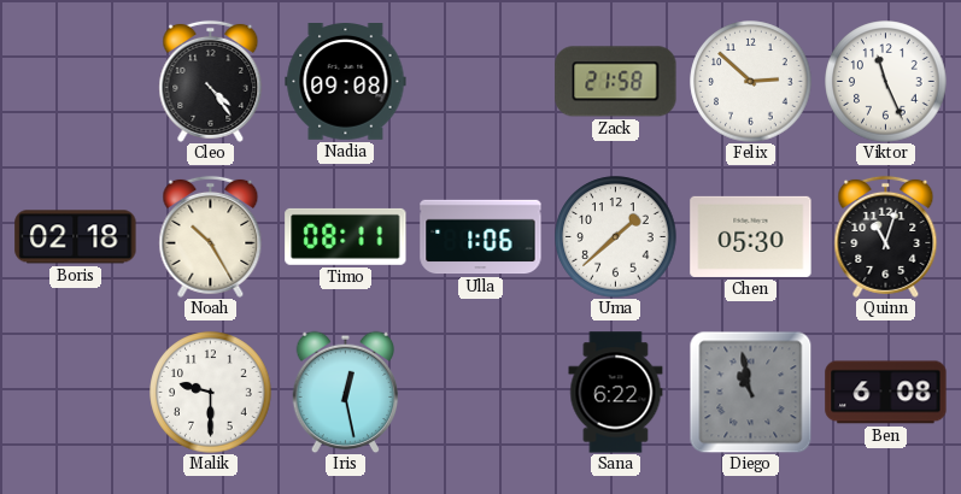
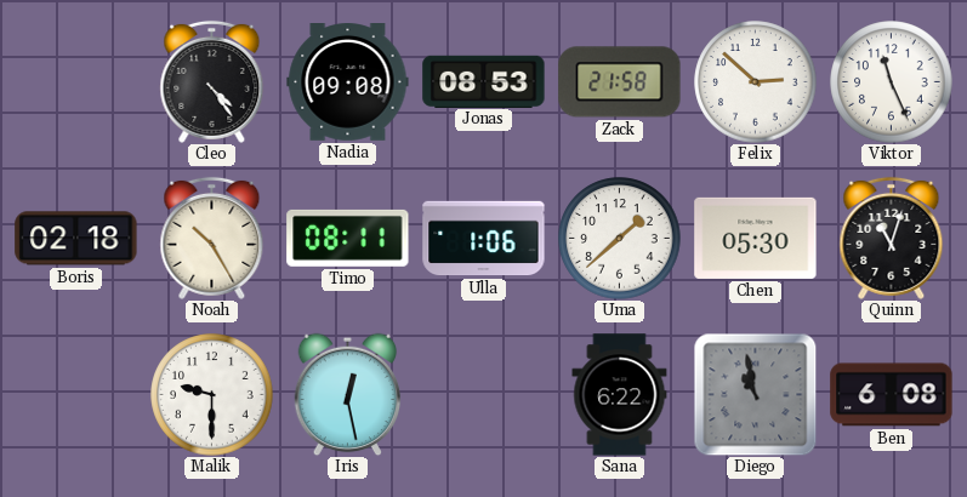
Jonas: none -> 08:53 (484, 81)
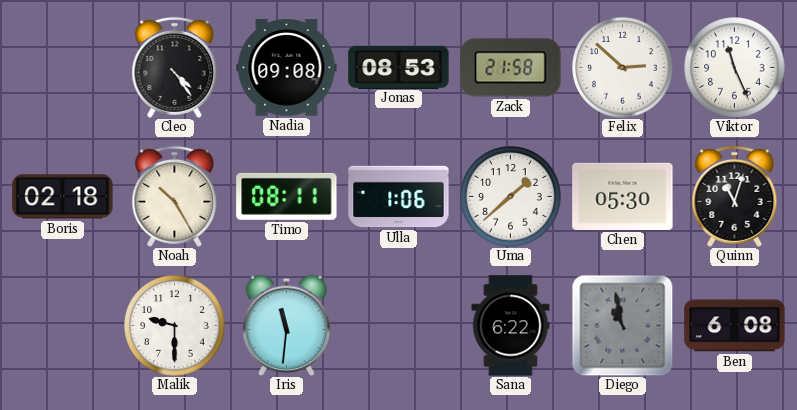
Iris: 12:28 -> 11:31 (287, 325)
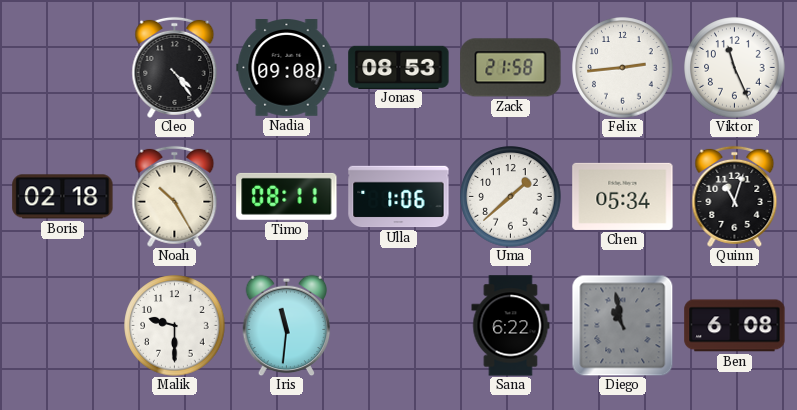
Felix: 2:52 -> 2:44 (623, 68)
Chen: 05:30 -> 05:34 (623, 196)
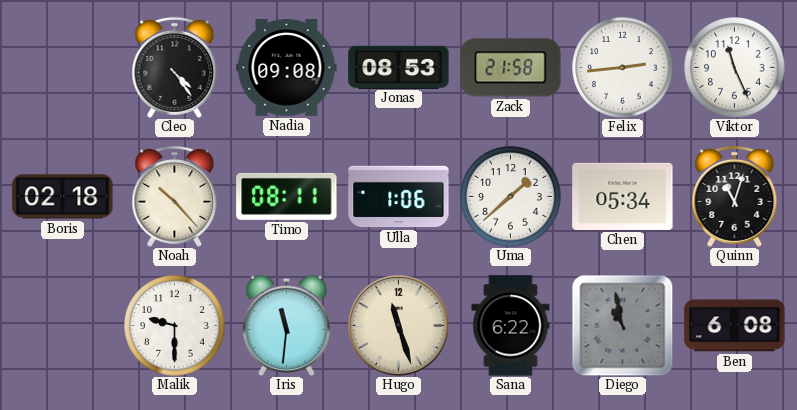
Noah: 10:25 -> 10:23 (175, 196)
Hugo: none -> 11:27 (398, 325)
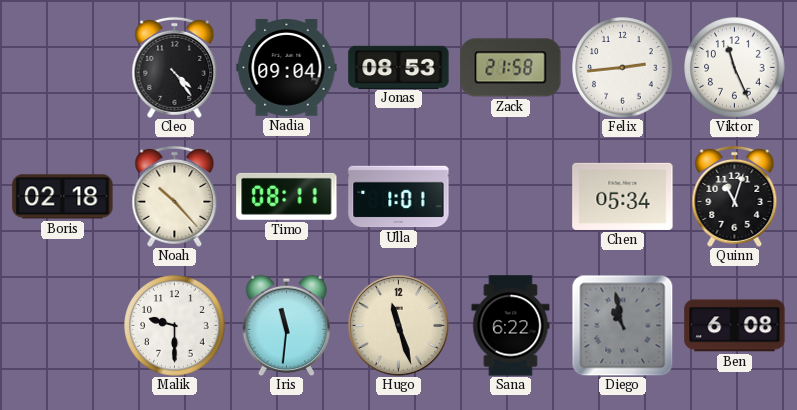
Nadia: 09:08 -> 09:04 (287, 68)
Ulla: 1:06 -> 1:01 (399, 197)
Uma: 1:38 -> none (511, 197)
